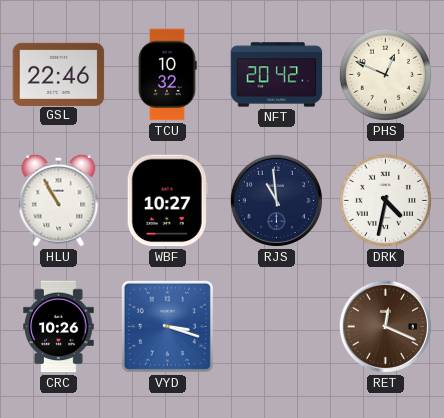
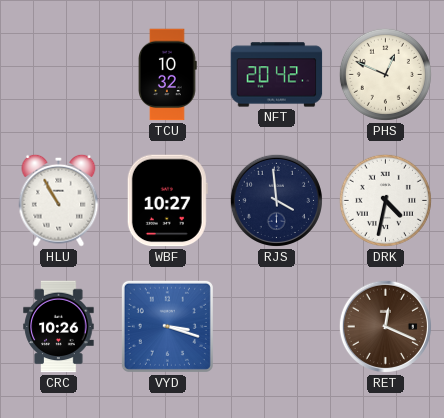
GSL: 22:46 -> none (59, 74)
RJS: 10:59 -> 3:59 (276, 200)
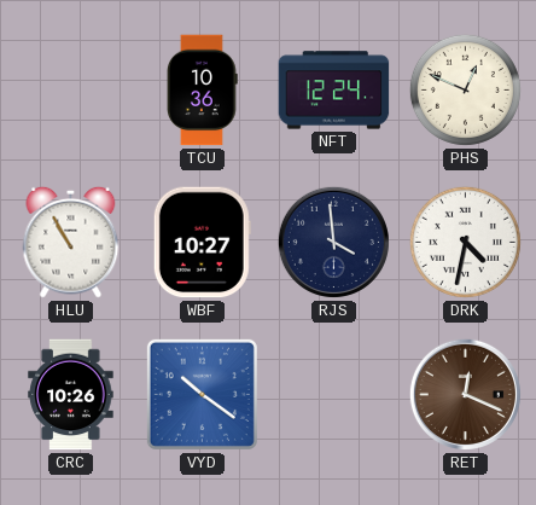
TCU: 10:32 -> 10:36 (203, 91)
NFT: 20:42 -> 12:24 (334, 91)
VYD: 3:18 -> 10:21 (202, 394)
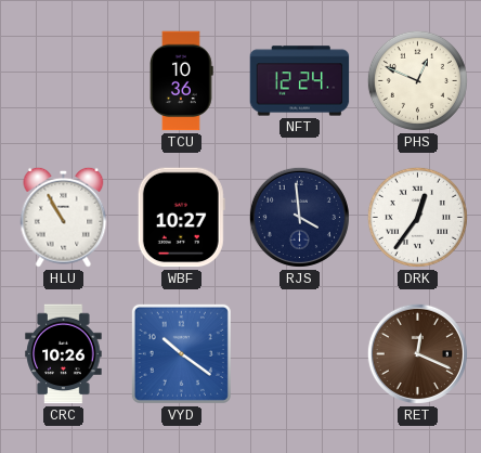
DRK: 4:32 -> 12:36 (417, 217)
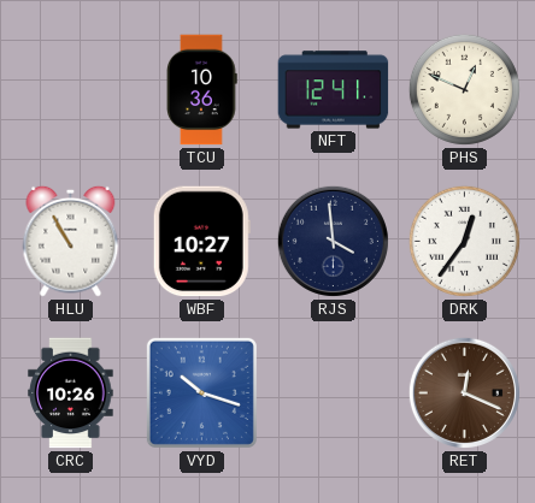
NFT: 12:24 -> 12:41 (334, 90)
VYD: 10:21 -> 10:18 (201, 392)
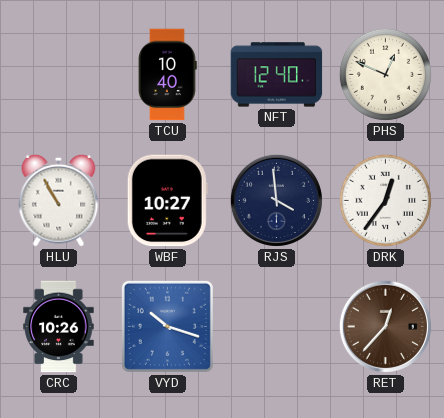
TCU: 10:36 -> 10:40 (168, 75)
NFT: 12:41 -> 12:40 (277, 75)
RET: 12:19 -> 12:37 (385, 326)
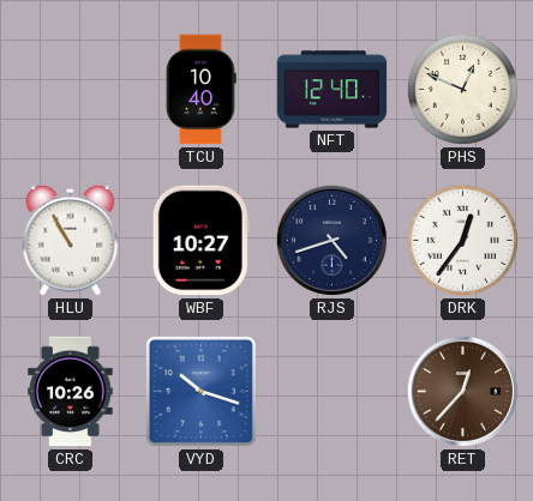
RJS: 3:59 -> 4:42 (331, 240)
